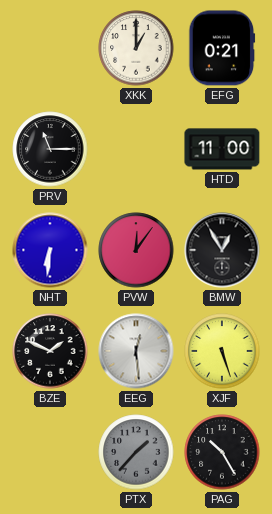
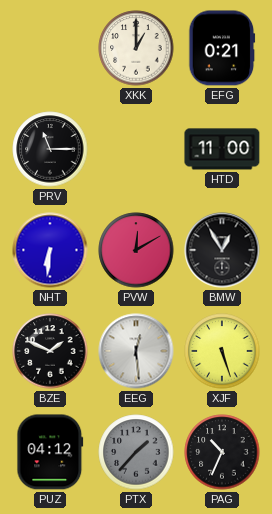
PVW: 12:06 -> 12:10 (136, 250)
PUZ: none -> 04:12 (50, 452)
PAG: 10:25 -> 10:34 (222, 452)
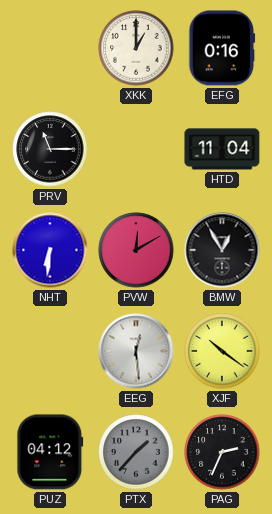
EFG: 0:21 -> 0:16 (222, 48)
HTD: 11:00 -> 11:04 (222, 149)
BZE: 1:49 -> none (50, 351)
XJF: 5:27 -> 10:21 (222, 351)
PAG: 10:34 -> 2:34 (222, 452)
